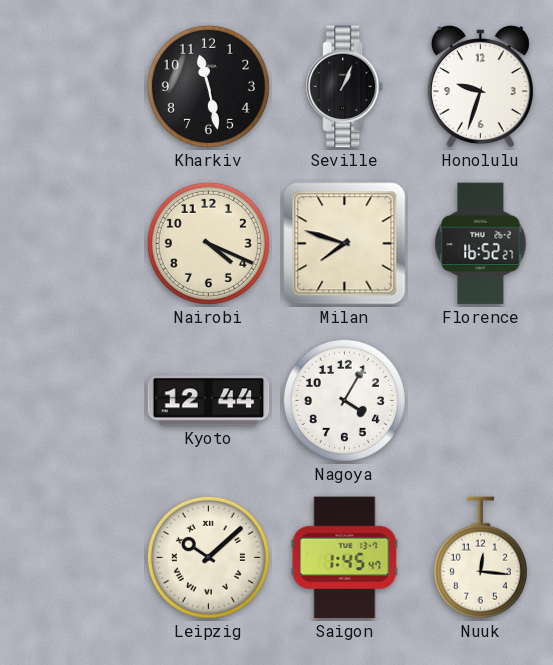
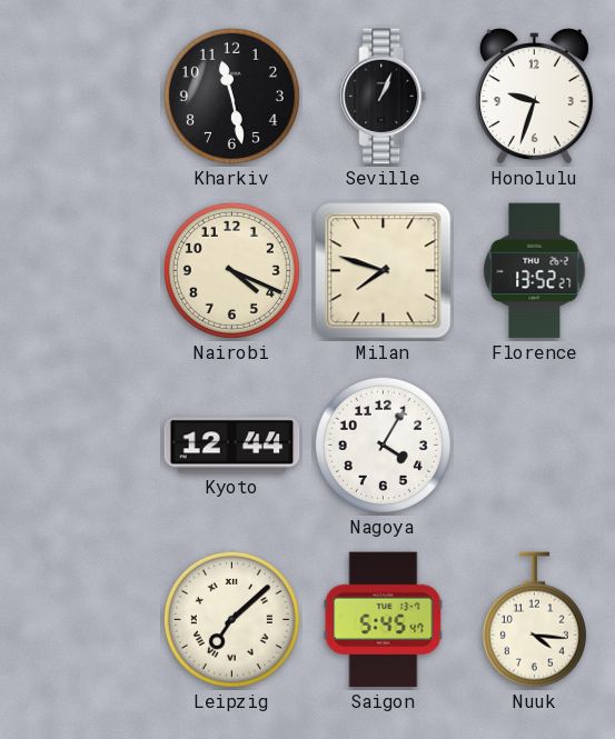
Florence: 16:52 -> 13:52 (535, 271)
Leipzig: 10:08 -> 7:08 (231, 619)
Saigon: 1:45 -> 5:45 (384, 620)
Nuuk: 12:16 -> 4:16 (534, 620)
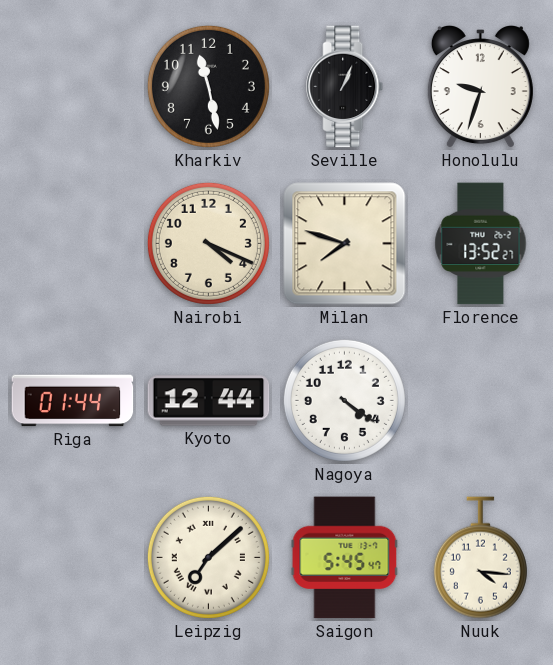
Riga: none -> 01:44 (73, 401)
Nagoya: 4:05 -> 4:21 (344, 400)
